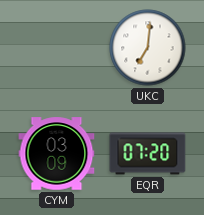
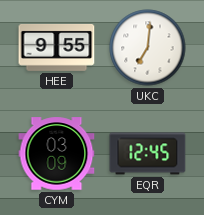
HEE: none -> 9:55 (57, 47)
EQR: 07:20 -> 12:45 (148, 154)
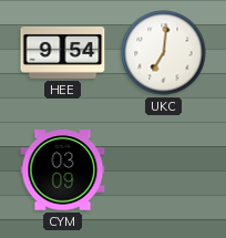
HEE: 9:55 -> 9:54 (63, 52)
EQR: 12:45 -> none (148, 154)
